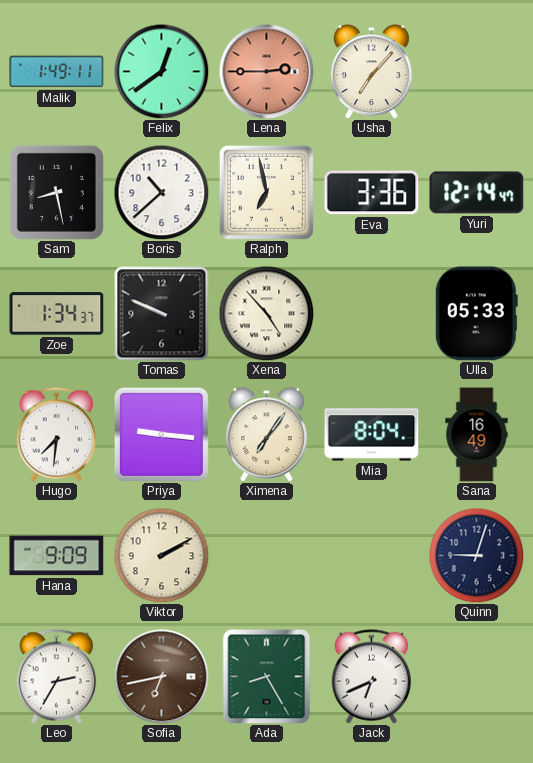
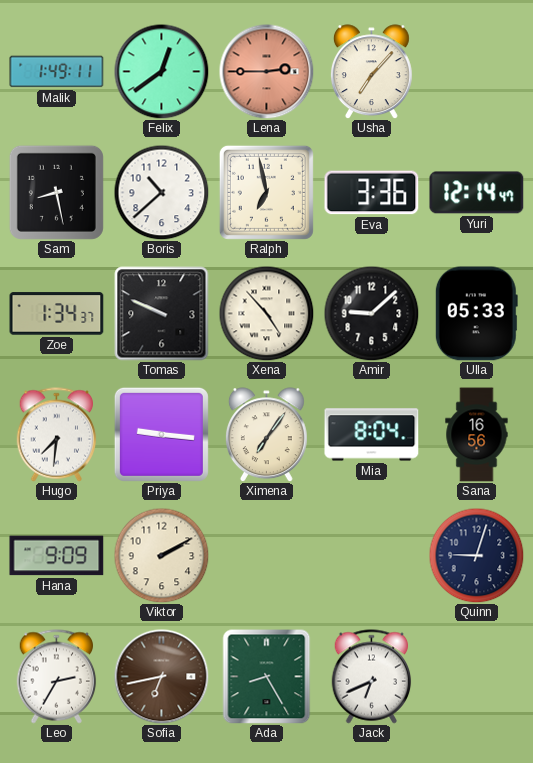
Amir: none -> 9:08 (371, 313)
Sana: 16:49 -> 16:56 (477, 435)
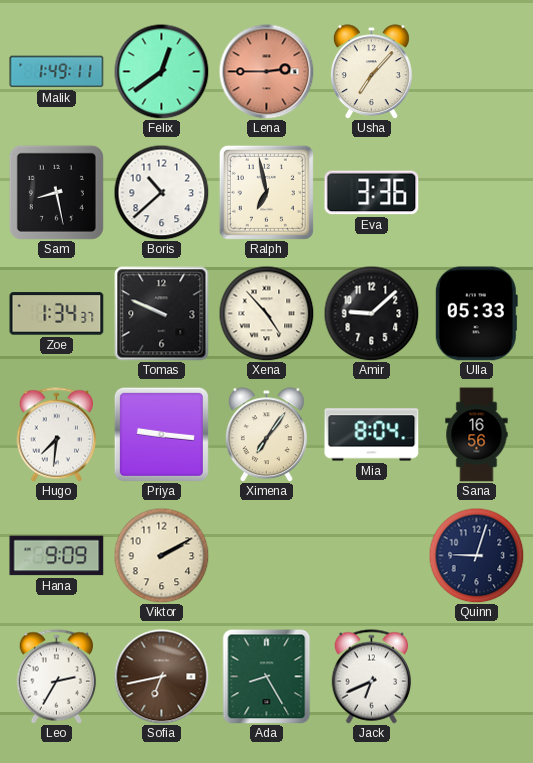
Yuri: 12:14 -> none (477, 193)
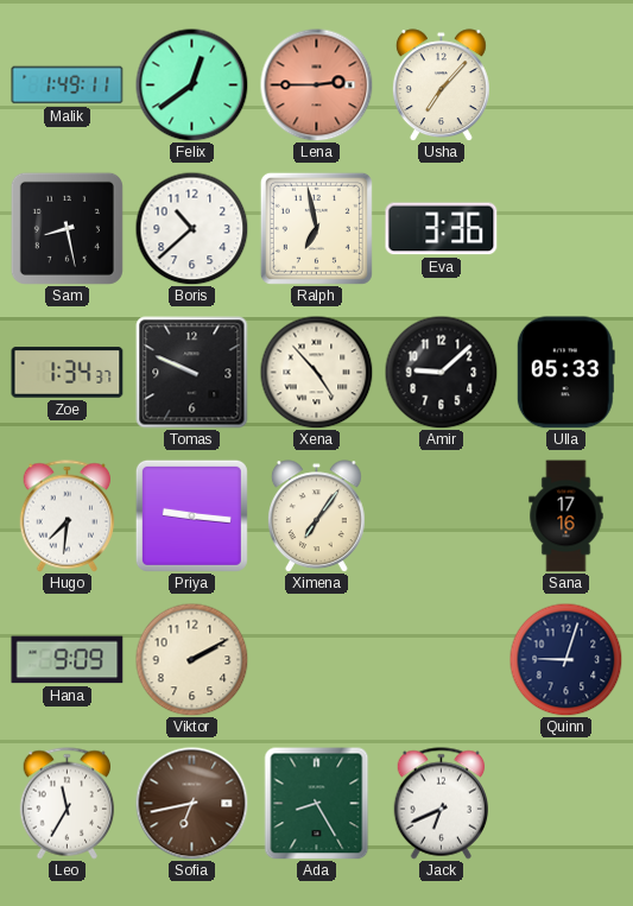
Mia: 8:04 -> none (372, 435)
Sana: 16:56 -> 17:16 (566, 517)
Leo: 2:35 -> 11:35 (68, 804)
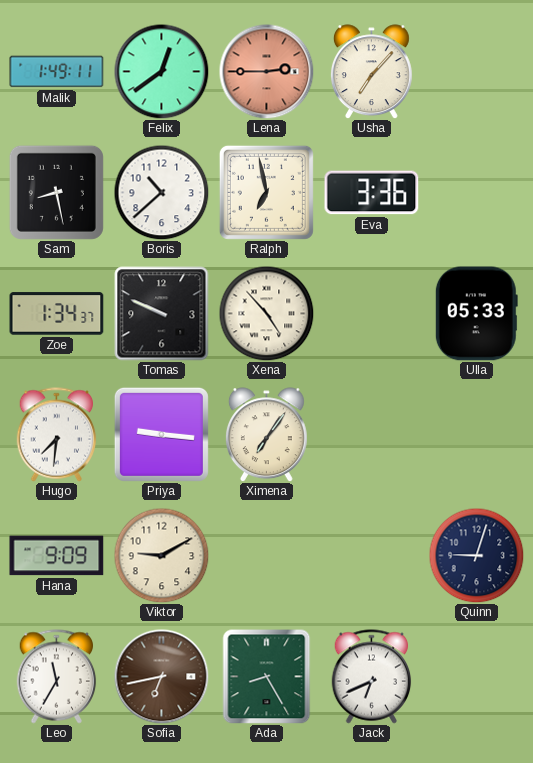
Amir: 9:08 -> none (441, 372)
Sana: 17:16 -> none (566, 517)
Viktor: 2:10 -> 9:10 (161, 555)
